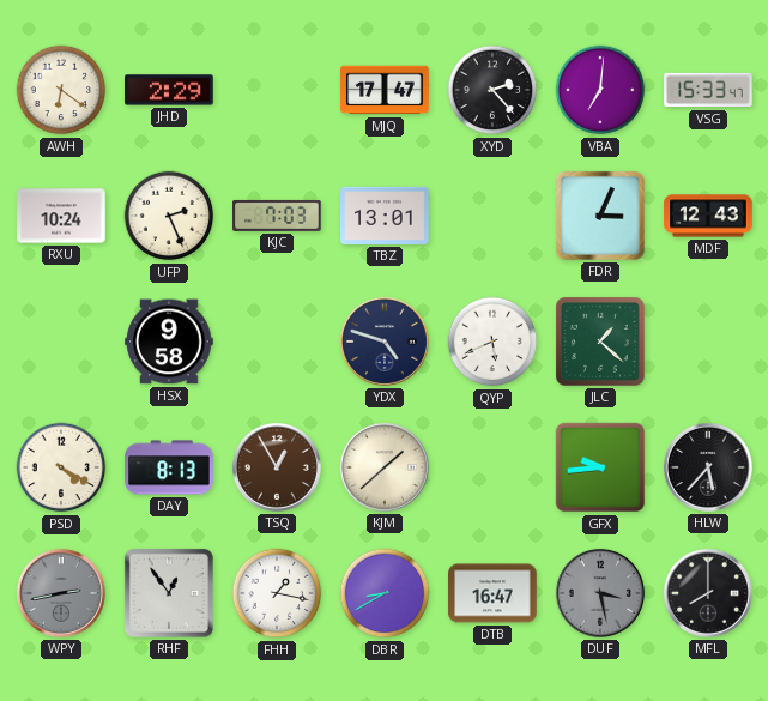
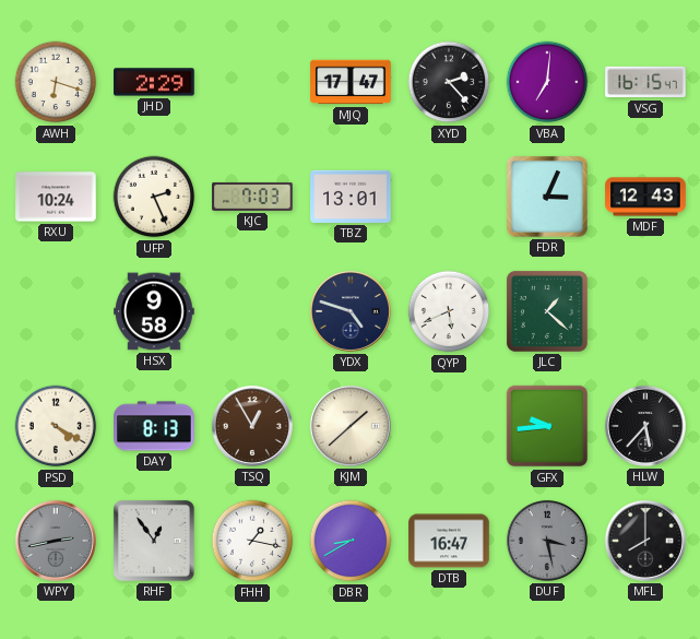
AWH: 6:21 -> 6:18 (56, 82)
VSG: 15:33 -> 16:15 (645, 82)
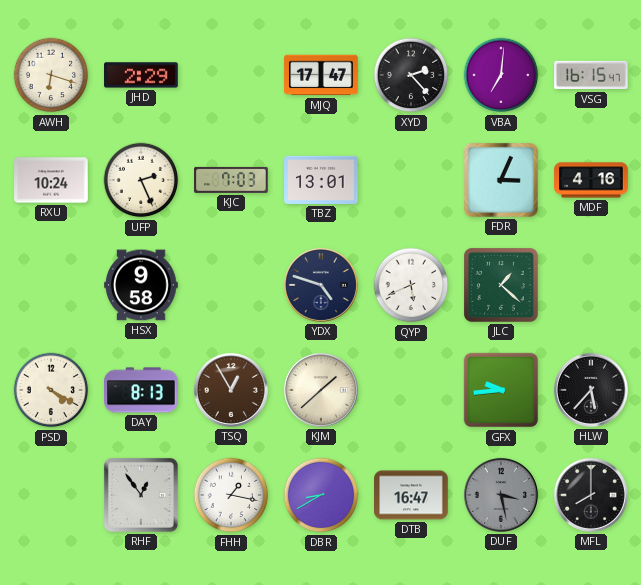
MDF: 12:43 -> 4:16 (591, 180)
WPY: 2:43 -> none (56, 541)
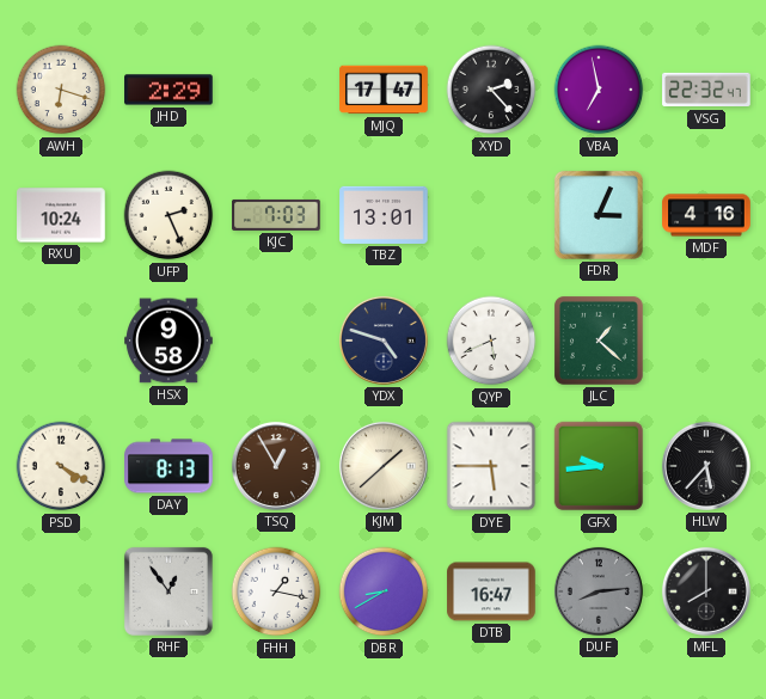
VBA: 7:01 -> 6:58 (599, 90)
VSG: 16:15 -> 22:32 (706, 90)
DYE: none -> 5:45 (491, 466)
DUF: 3:28 -> 8:14 (599, 591)
